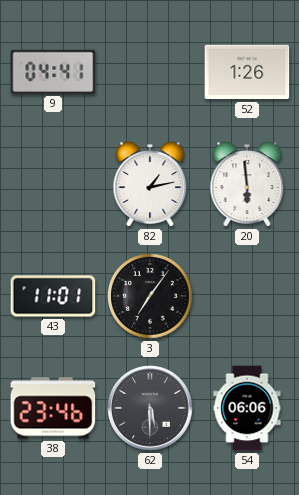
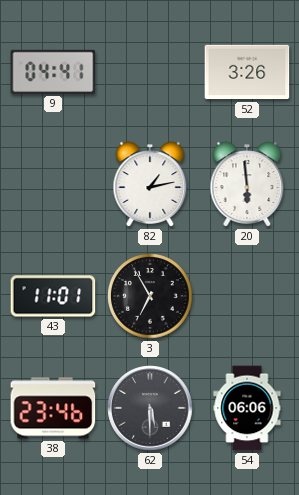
52: 1:26 -> 3:26 (247, 72)
3: 7:06 -> 6:55 (150, 296)
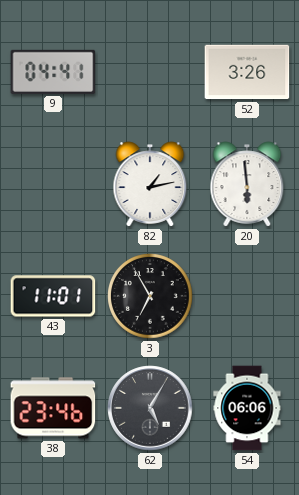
62: 5:30 -> 5:05 (150, 408)
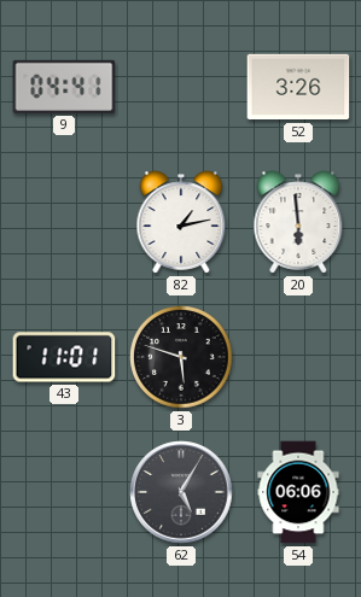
3: 6:55 -> 5:48 (181, 357)
38: 23:46 -> none (53, 408)
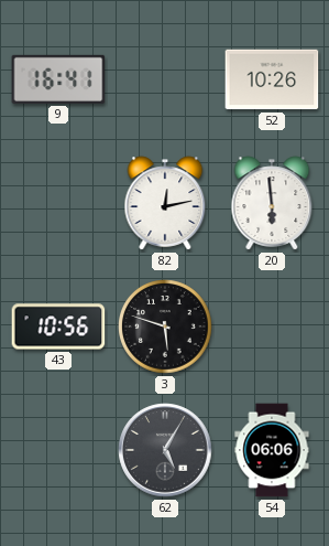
9: 04:41 -> 16:41 (58, 79)
52: 3:26 -> 10:26 (272, 79)
82: 1:13 -> 12:13 (165, 203)
43: 11:01 -> 10:56 (58, 326)
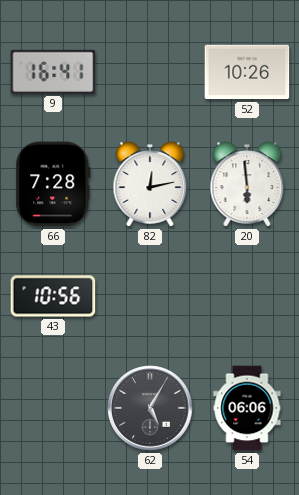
66: none -> 7:28 (53, 184)
3: 5:48 -> none (165, 326)
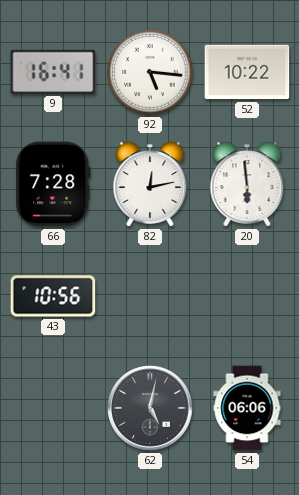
92: none -> 5:16 (150, 72)
52: 10:26 -> 10:22 (247, 72)
62: 5:05 -> 5:02 (150, 408)
